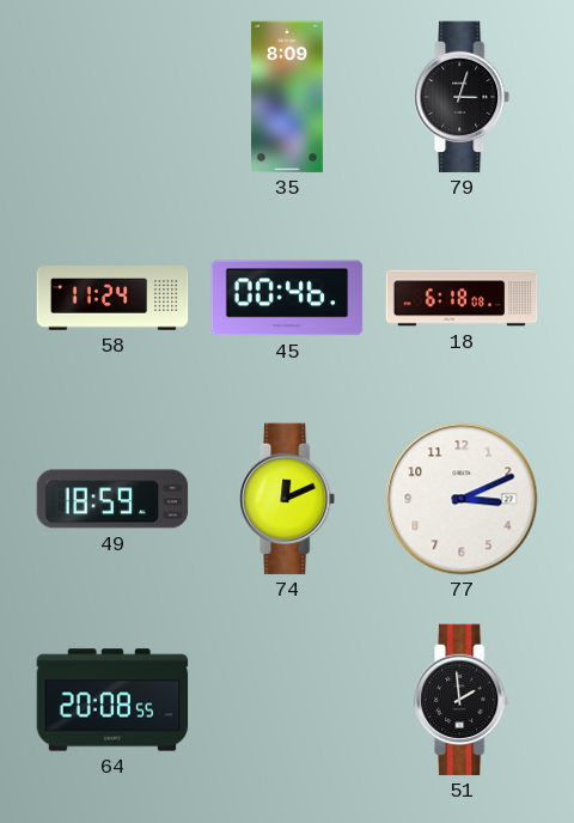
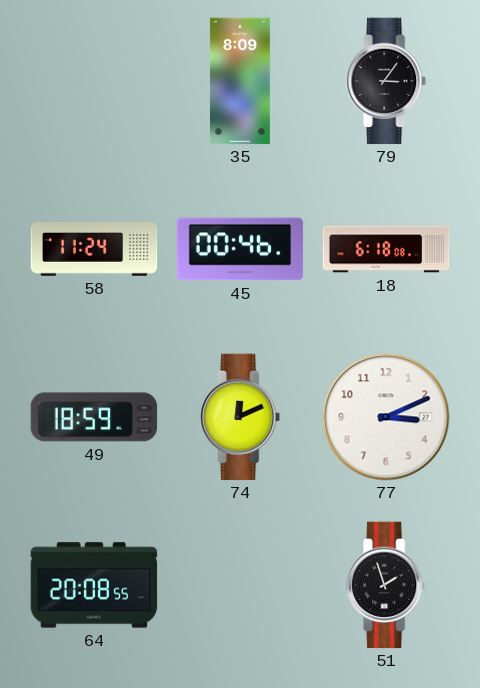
79: 3:03 -> 3:06 (387, 81)
51: 1:59 -> 1:57 (387, 585)
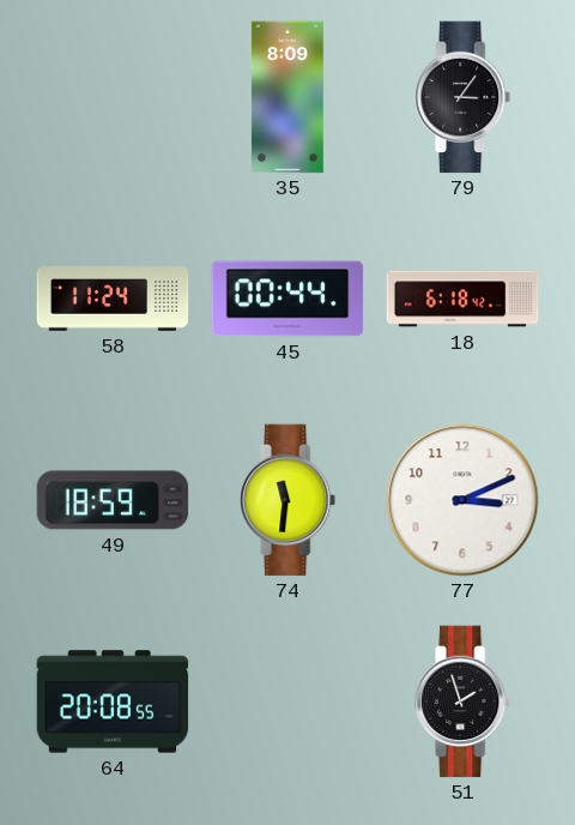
45: 00:46 -> 00:44 (287, 299)
18: 6:18:08 -> 6:18:42 (462, 299)
74: 12:11 -> 11:31 (289, 500)
